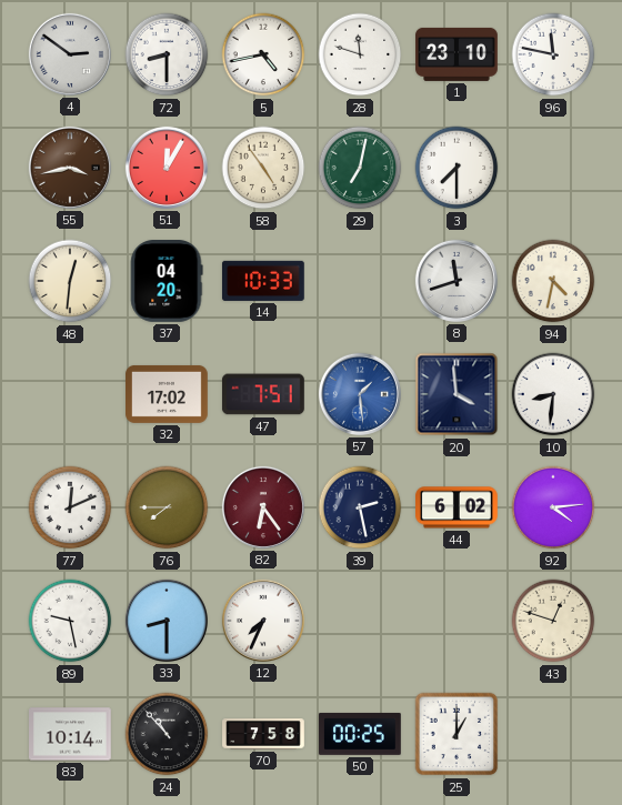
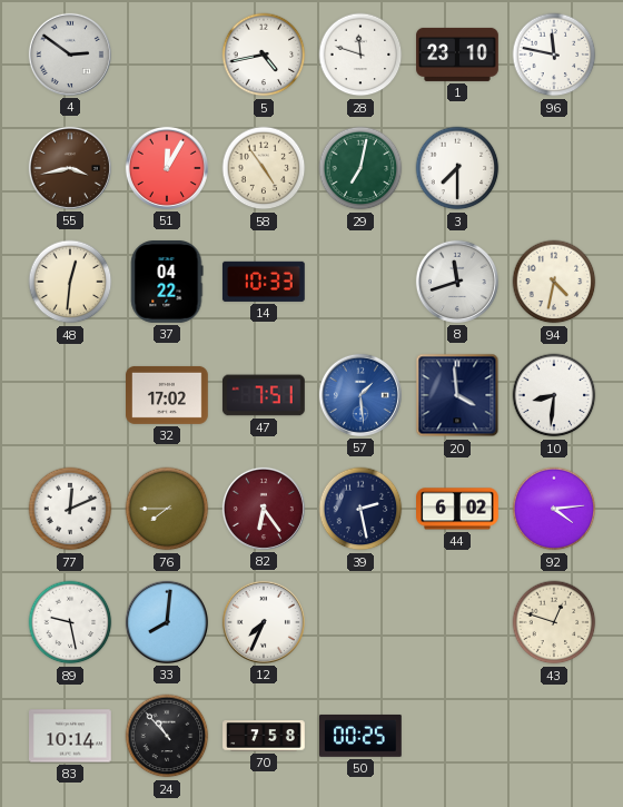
72: 8:30 -> none (167, 54)
37: 04:20 -> 04:22 (167, 283)
33: 8:30 -> 8:01 (167, 622)
25: 1:00 -> none (457, 734)
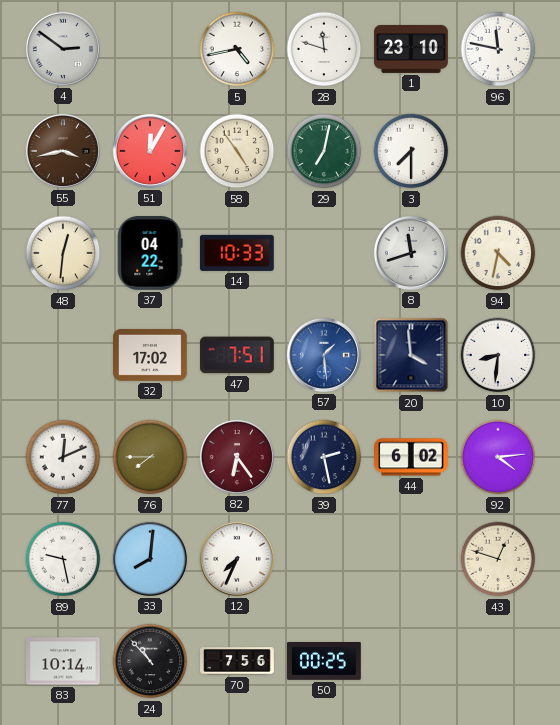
70: 7:58 -> 7:56 (237, 661)
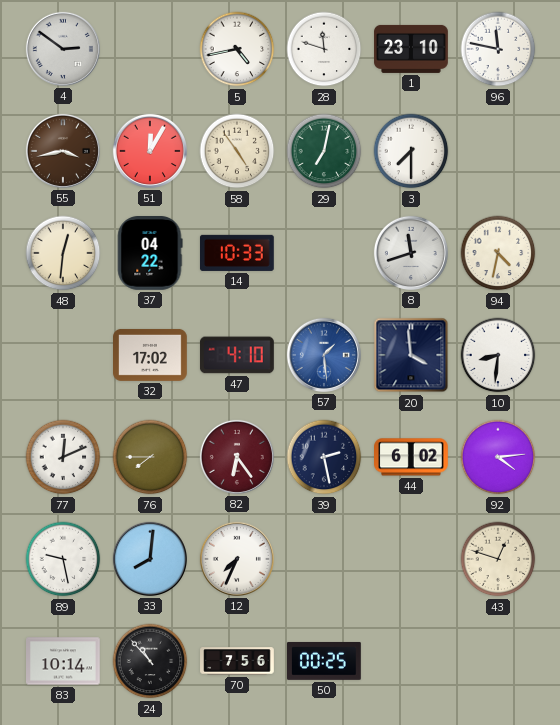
47: 7:51 -> 4:10 (237, 355)
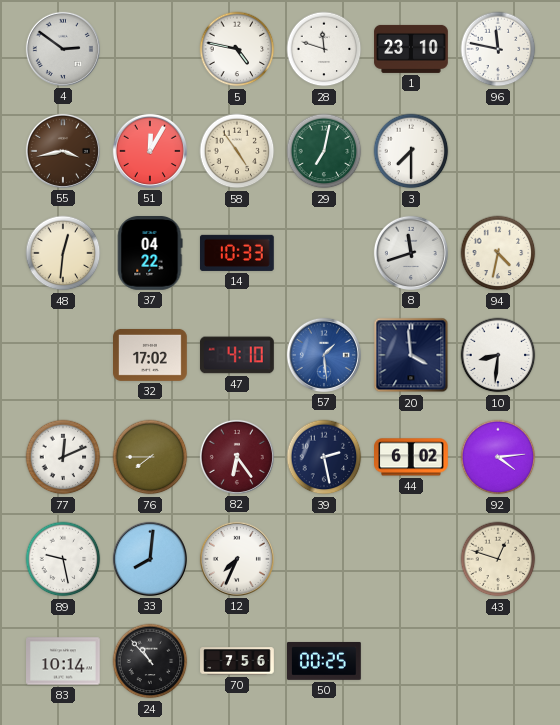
5: 4:43 -> 4:47 (237, 49)
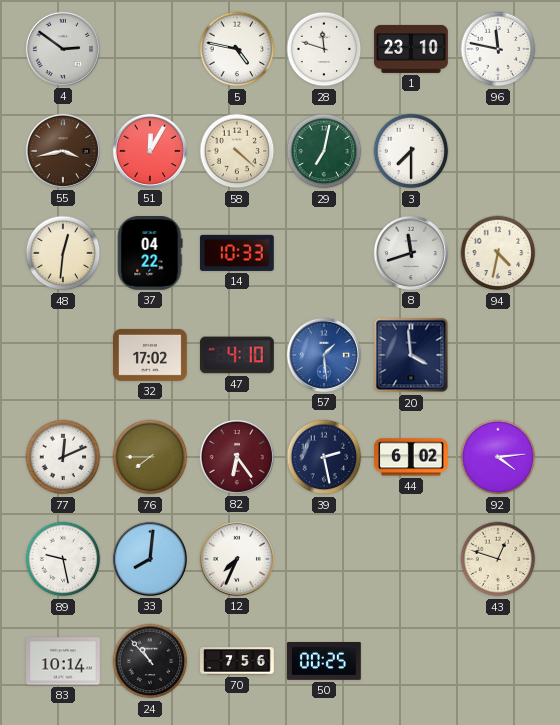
58: 4:54 -> 4:22 (237, 151)
10: 8:31 -> none (498, 355)
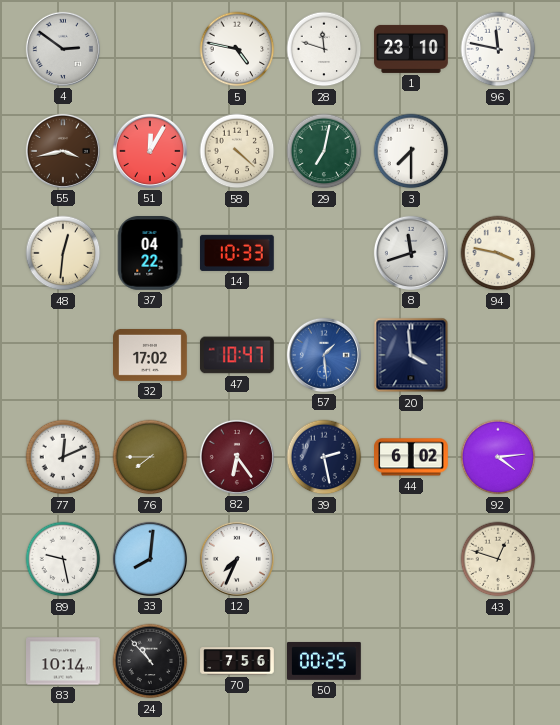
94: 4:32 -> 3:47 (498, 253)
47: 4:10 -> 10:47 (237, 355)
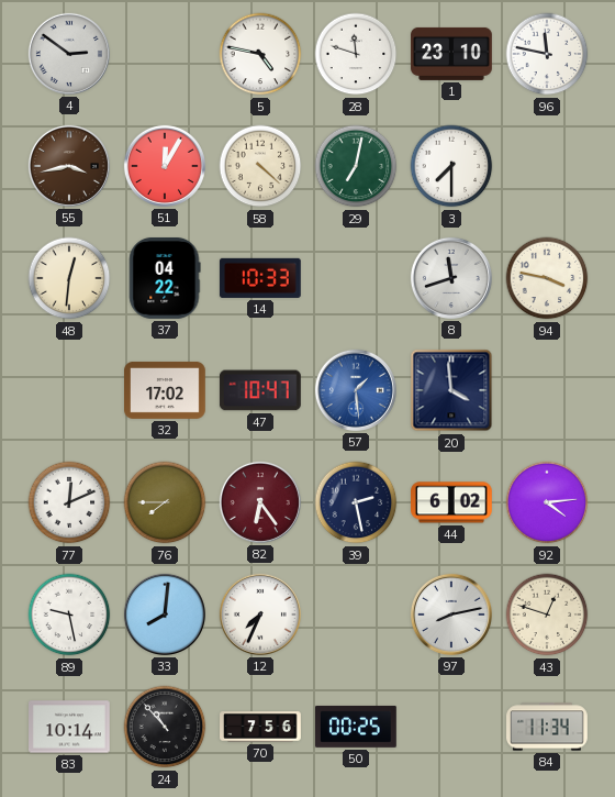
97: none -> 8:13 (451, 615)
84: none -> 11:34 (548, 727)
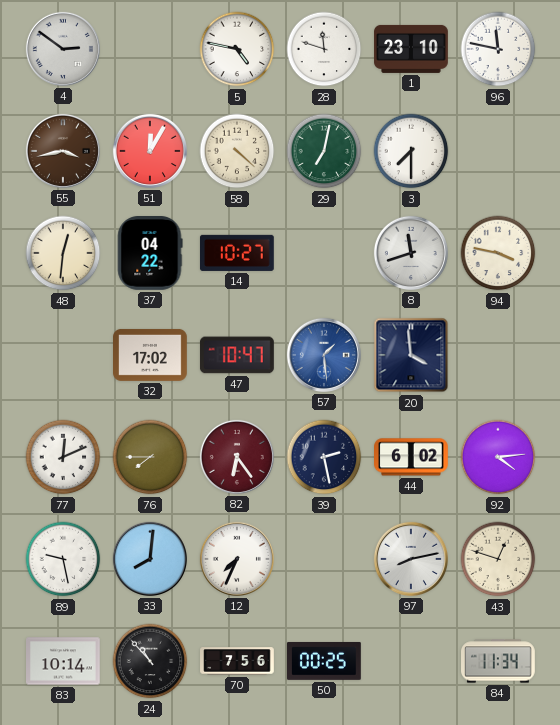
14: 10:33 -> 10:27 (237, 253)
